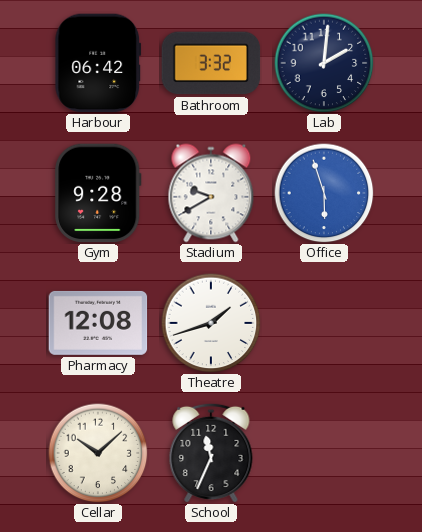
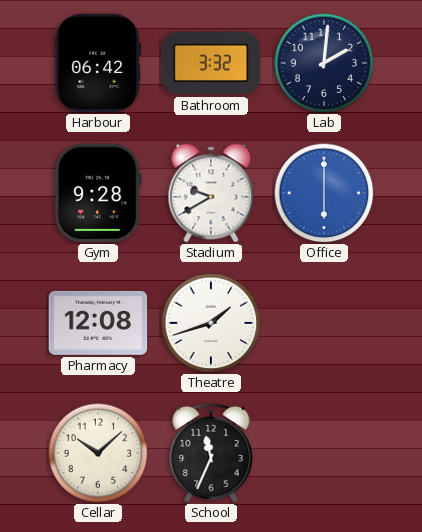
Office: 5:57 -> 6:00 (324, 193)
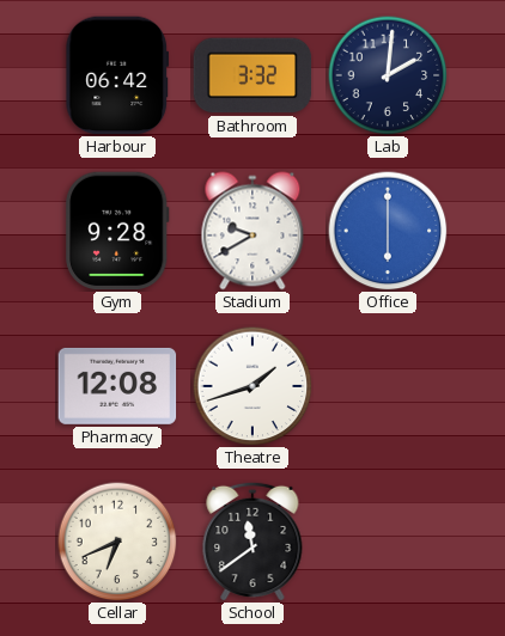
Cellar: 10:08 -> 6:41 (117, 542)
School: 11:34 -> 11:39 (252, 542)
